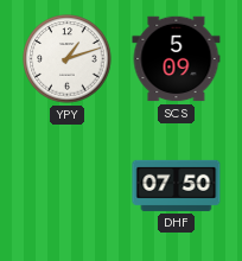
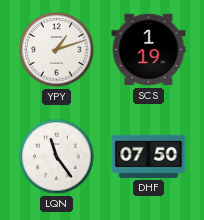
SCS: 5:09 -> 1:19 (149, 50)
LQN: none -> 11:24 (57, 157)
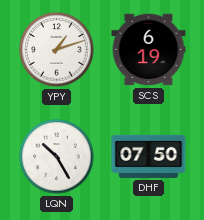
SCS: 1:19 -> 6:19 (149, 50)
LQN: 11:24 -> 10:25 (57, 157)
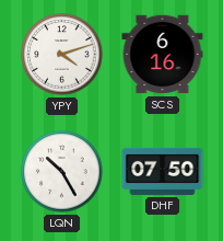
YPY: 1:12 -> 4:12 (62, 55)
SCS: 6:19 -> 6:16 (163, 55)
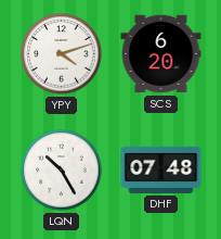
SCS: 6:16 -> 6:20 (161, 54)
DHF: 07:50 -> 07:48 (161, 169)
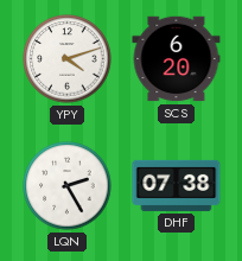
LQN: 10:25 -> 2:25 (68, 186)
DHF: 07:48 -> 07:38 (177, 185)
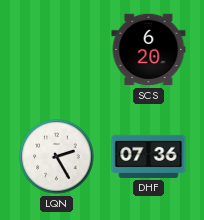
YPY: 4:12 -> none (68, 59)
DHF: 07:38 -> 07:36 (149, 156)
